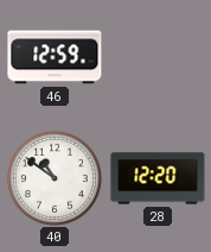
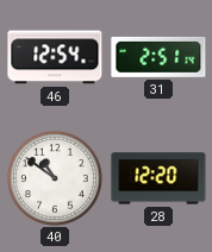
46: 12:59 -> 12:54 (55, 57)
31: none -> 2:51 (158, 57)
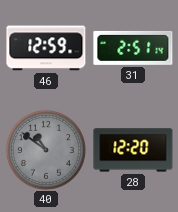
46: 12:54 -> 12:59 (46, 48)
40 dial: white -> grey (46, 150)
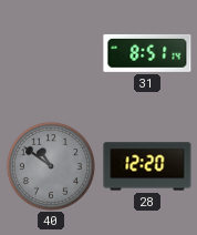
46: 12:59 -> none (46, 48)
31: 2:51 -> 8:51 (147, 53)
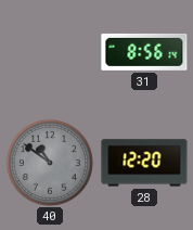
31: 8:51 -> 8:56 (144, 52)
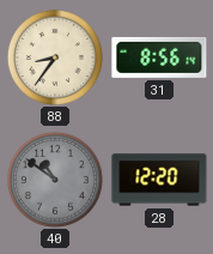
88: none -> 8:36 (55, 58)
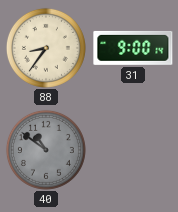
31: 8:56 -> 9:00 (133, 48)
28: 12:20 -> none (159, 180)
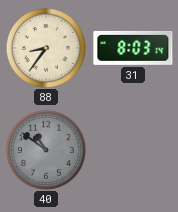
31: 9:00 -> 8:03 (133, 48)
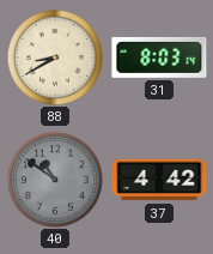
88: 8:36 -> 8:40 (55, 58)
37: none -> 4:42 (159, 180)
